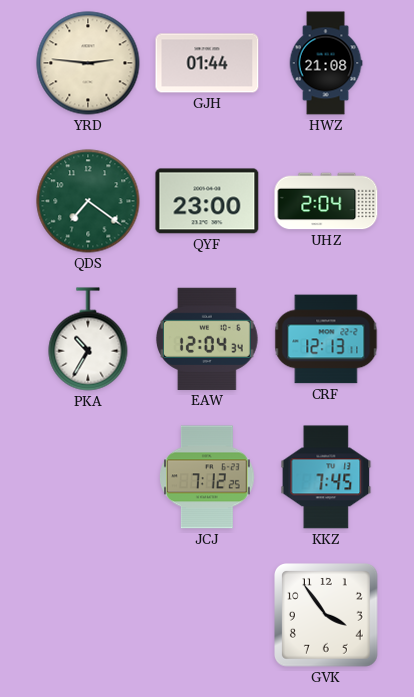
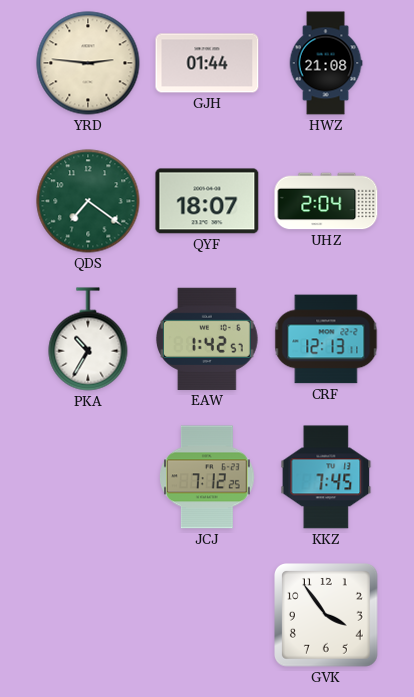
QYF: 23:00 -> 18:07 (207, 201)
EAW: 12:04 -> 1:42 (207, 339)
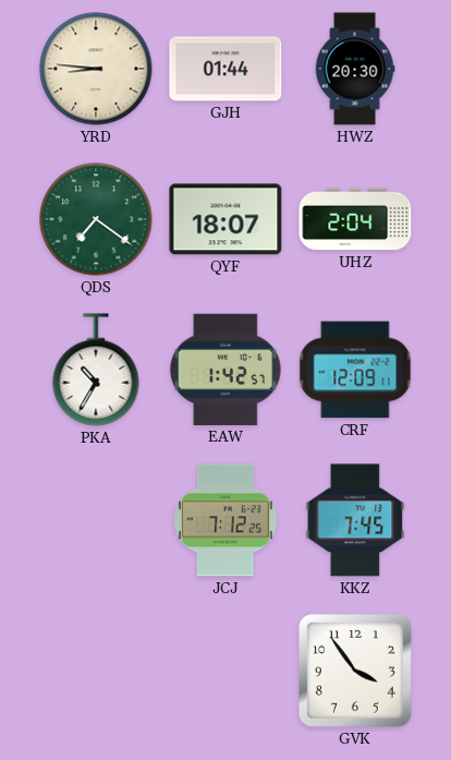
YRD: 2:46 -> 8:46 (96, 69)
HWZ: 21:08 -> 20:30 (355, 69)
CRF: 12:13 -> 12:09 (355, 370)
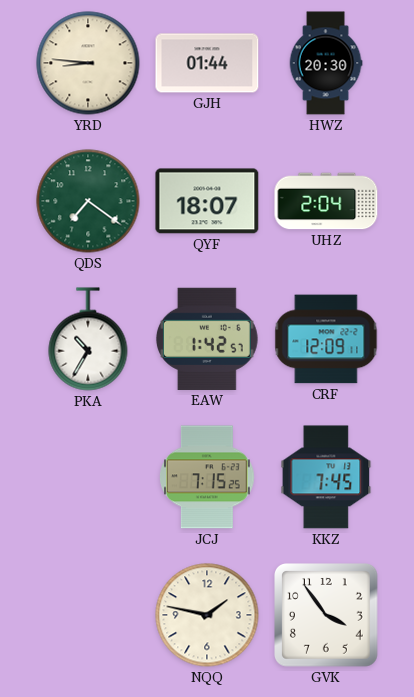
JCJ: 7:12 -> 7:15 (208, 477)
NQQ: none -> 1:47 (207, 615)
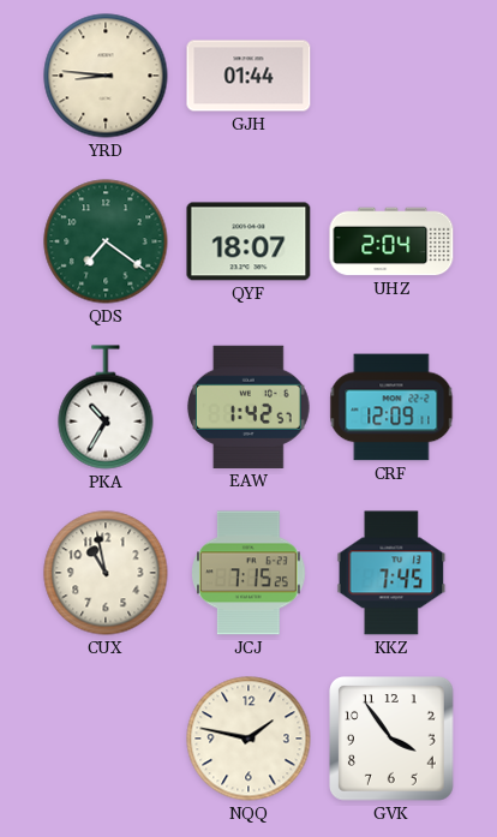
HWZ: 20:30 -> none (326, 63)
CUX: none -> 10:58 (106, 573)
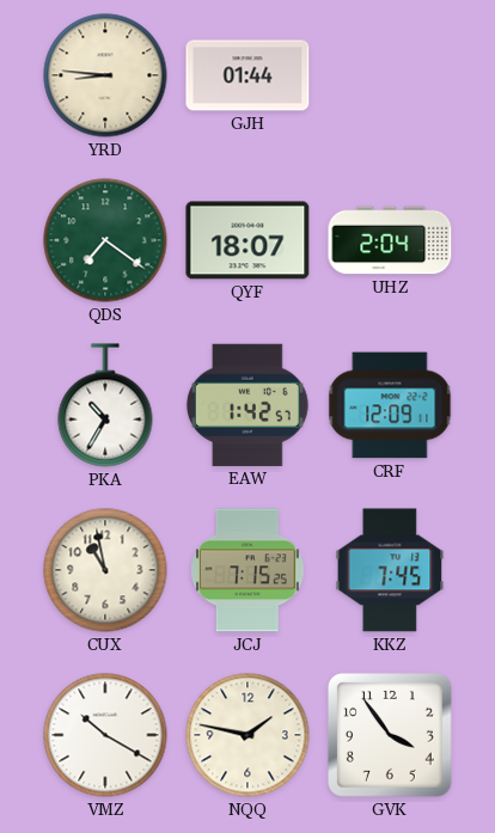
VMZ: none -> 10:20 (105, 735)
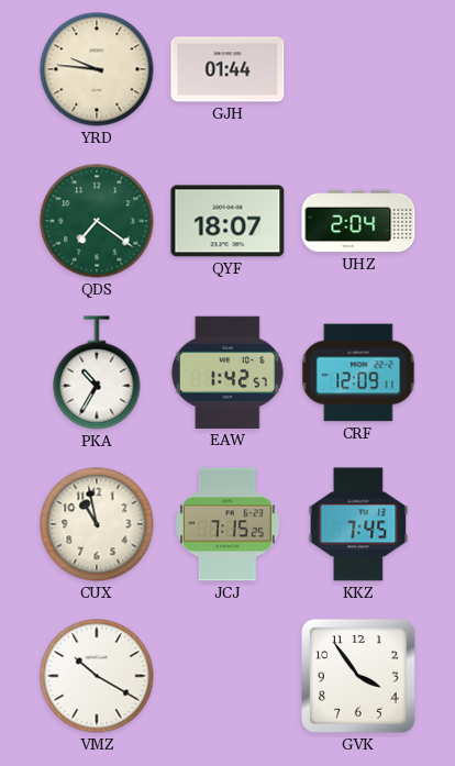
YRD: 8:46 -> 9:46 (97, 69)
NQQ: 1:47 -> none (247, 735)
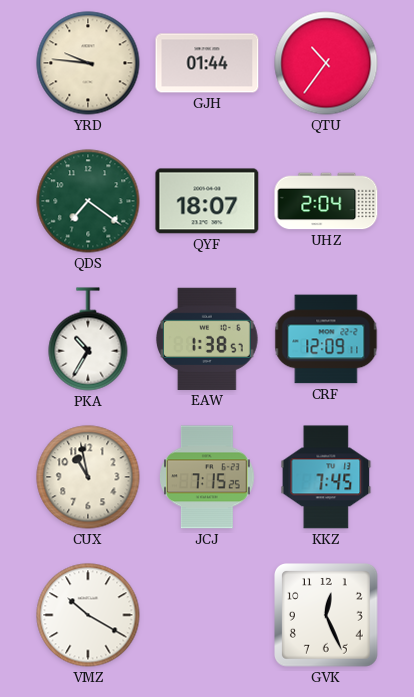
QTU: none -> 10:36 (326, 63)
EAW: 1:42 -> 1:38 (207, 339)
GVK: 3:54 -> 12:26 (327, 616)
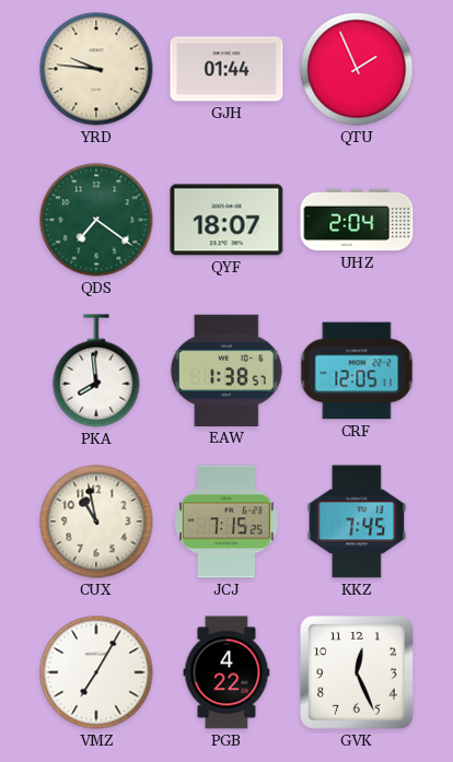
QTU: 10:36 -> 1:56 (357, 69)
PKA: 10:35 -> 7:59 (96, 371)
CRF: 12:09 -> 12:05 (357, 371)
VMZ: 10:20 -> 7:05 (96, 672)
PGB: none -> 4:22 (226, 672)
